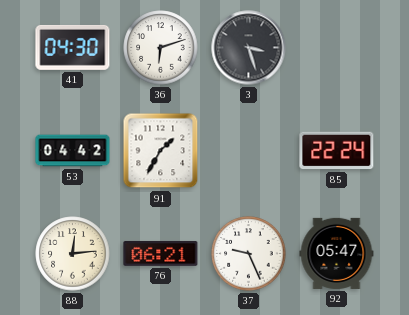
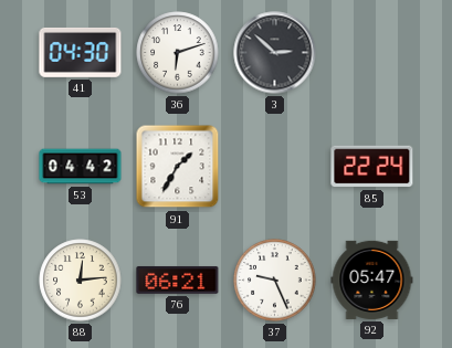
3: 3:27 -> 2:52 (275, 53)
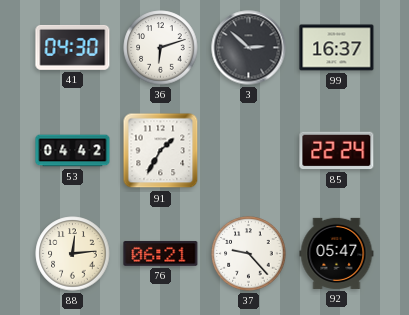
99: none -> 16:37 (337, 48)
37: 9:26 -> 9:23 (249, 254)
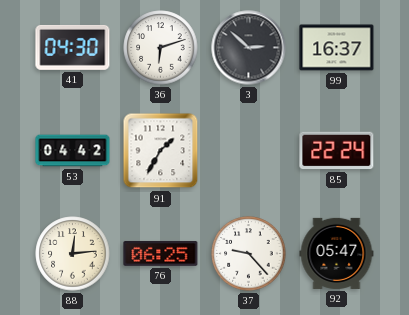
76: 06:21 -> 06:25 (161, 254)
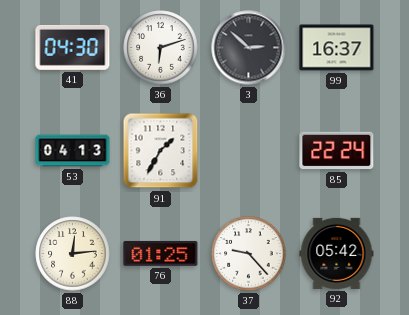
53: 04:42 -> 04:13 (73, 151)
76: 06:25 -> 01:25 (161, 254)
92: 05:47 -> 05:42 (337, 253)
